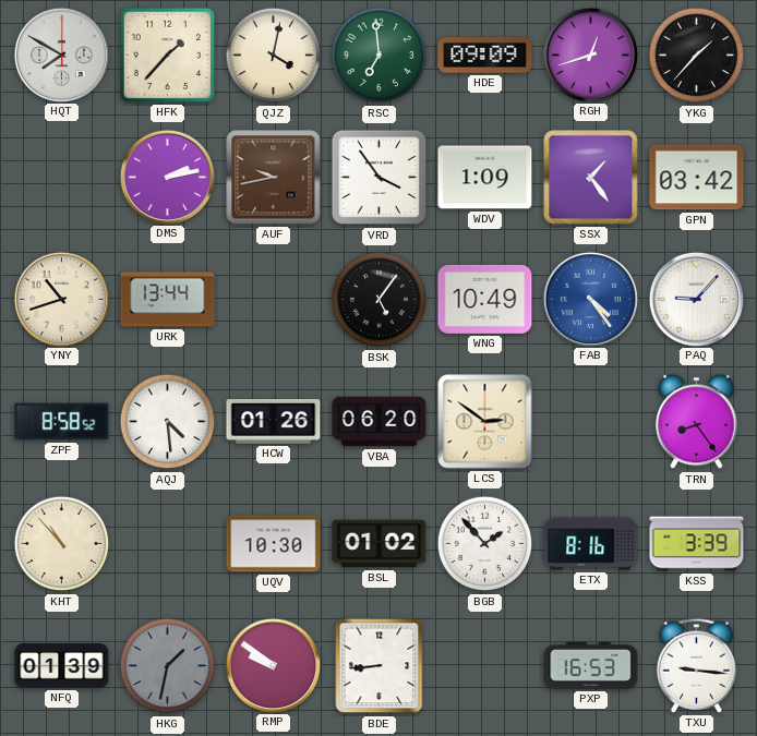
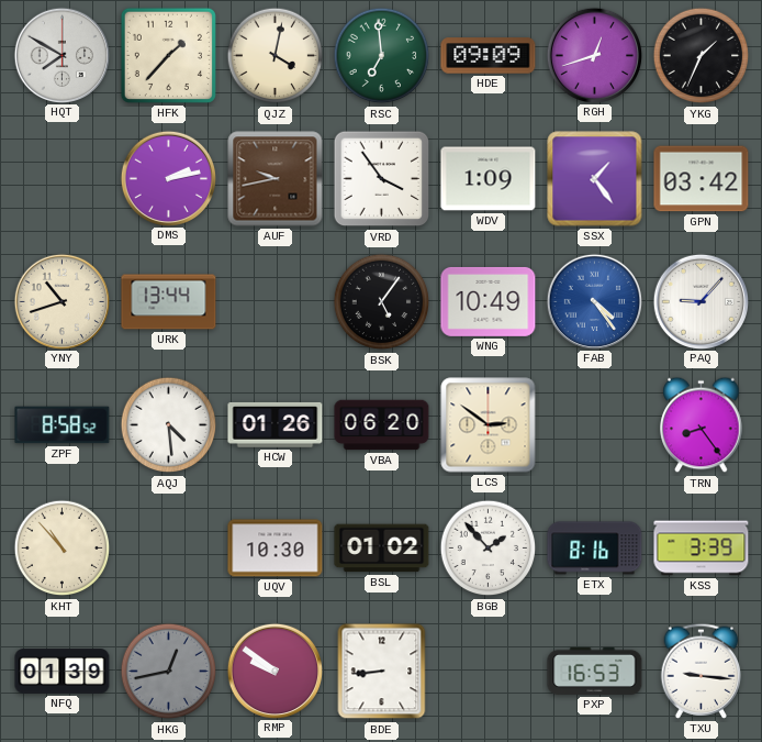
YKG: 1:37 -> 1:34 (702, 56)
HKG: 1:32 -> 12:43 (169, 672)
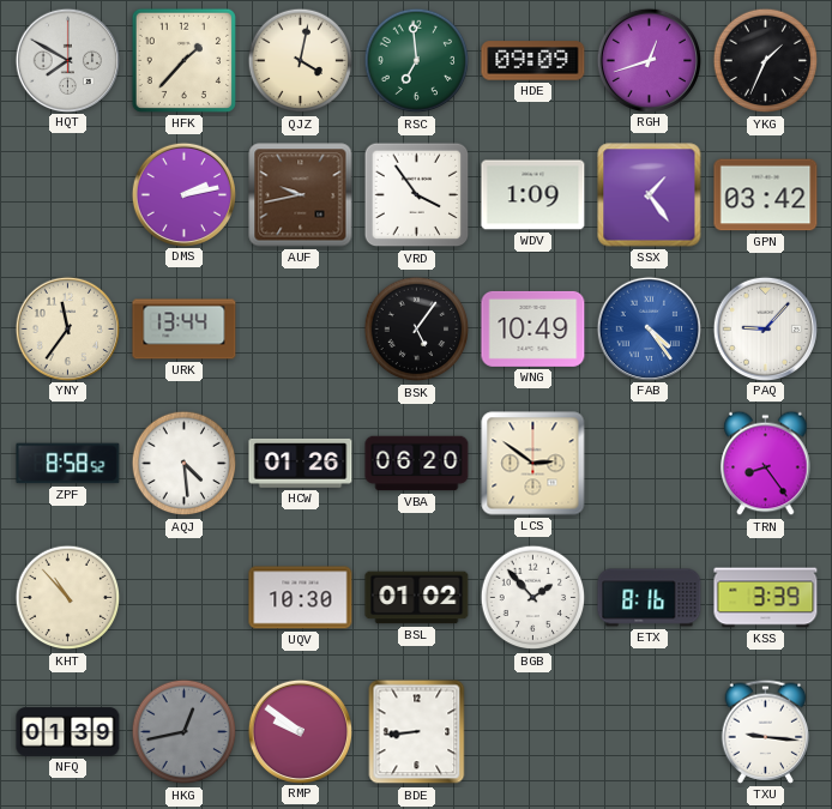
YNY: 10:42 -> 11:36 (67, 328)
PXP: 16:53 -> none (595, 671)
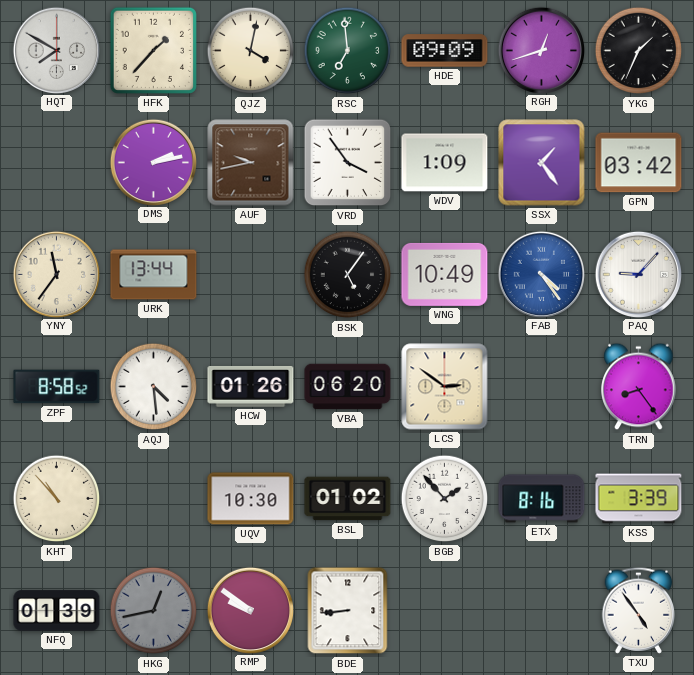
TXU: 9:16 -> 4:54 (639, 610)
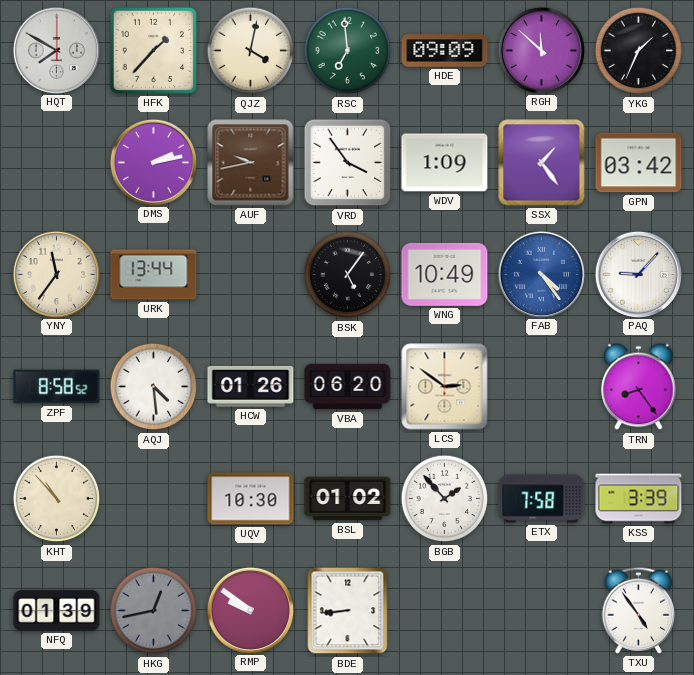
RGH: 12:42 -> 11:52 (541, 50)
ETX: 8:16 -> 7:58 (542, 499)
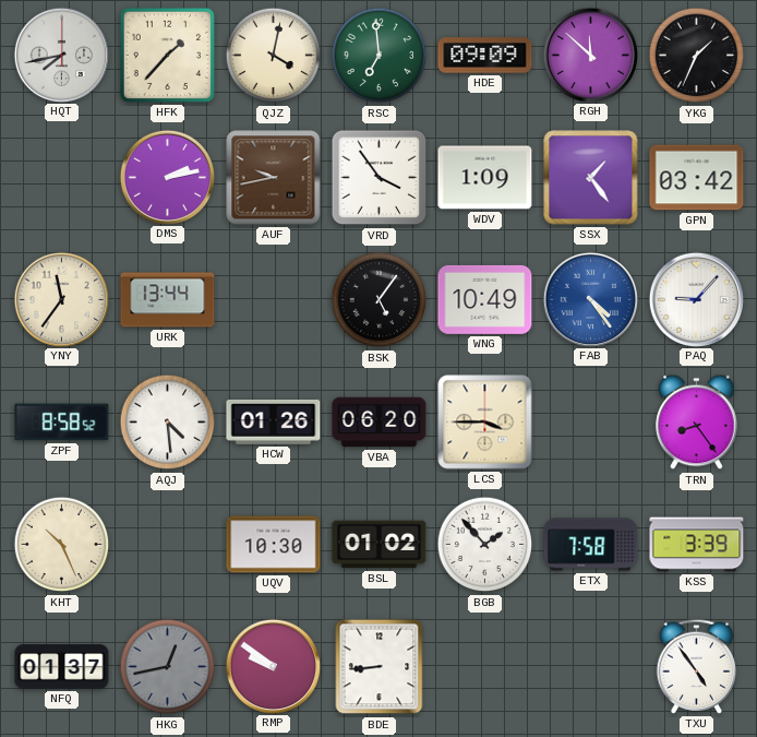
HQT: 7:50 -> 7:43 (61, 55)
LCS: 2:51 -> 3:45 (485, 423)
KHT: 10:53 -> 10:26 (62, 545)
NFQ: 01:39 -> 01:37 (62, 667)
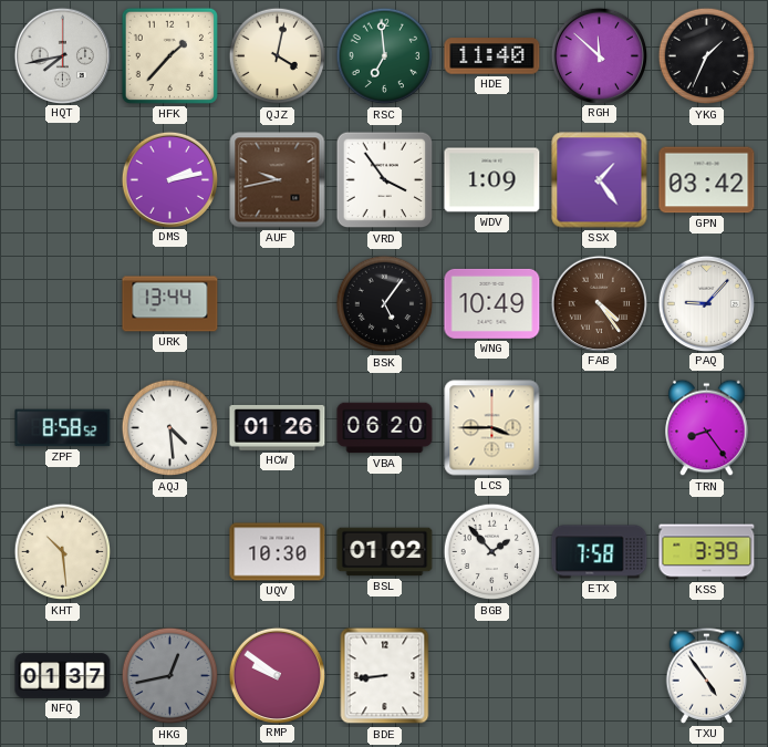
HDE: 09:09 -> 11:40 (492, 56)
YNY: 11:36 -> none (61, 299)
FAB dial: blue -> brown (599, 303)
KHT: 10:26 -> 10:29 (63, 552)
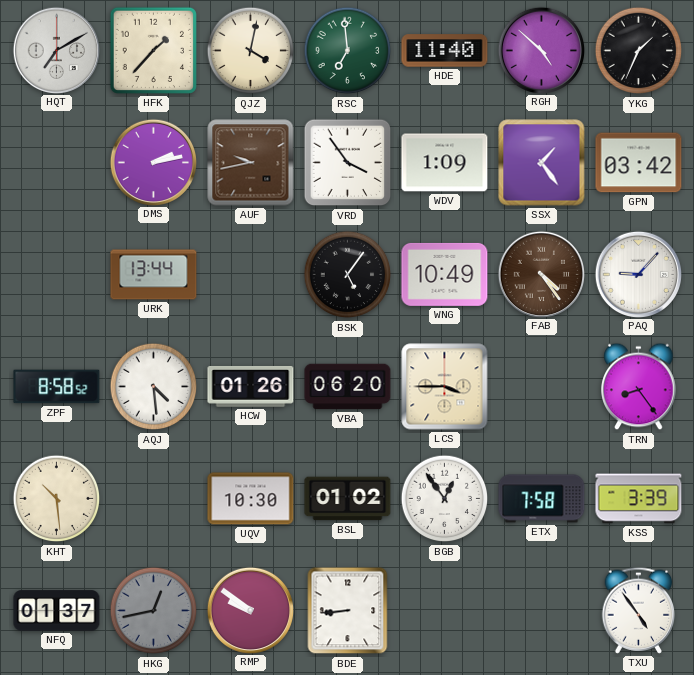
HQT: 7:43 -> 7:10 (56, 50)
RGH: 11:52 -> 4:52 (541, 50)
BGB: 1:53 -> 12:54 (445, 499)
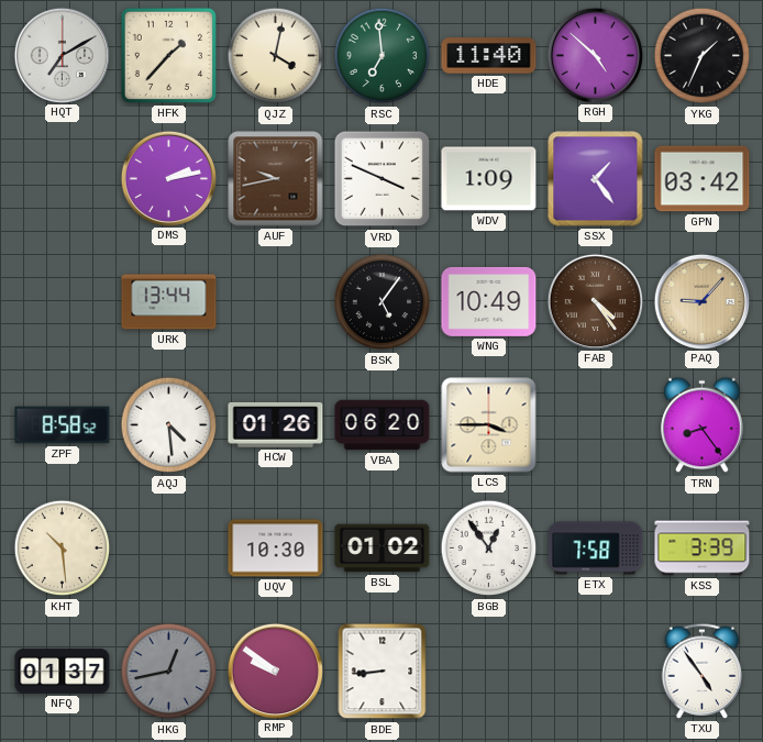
VRD: 3:54 -> 3:49 (383, 179)
PAQ dial: white -> champagne (701, 301)
